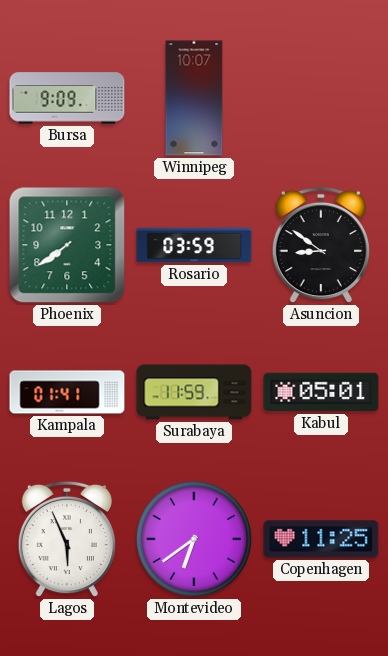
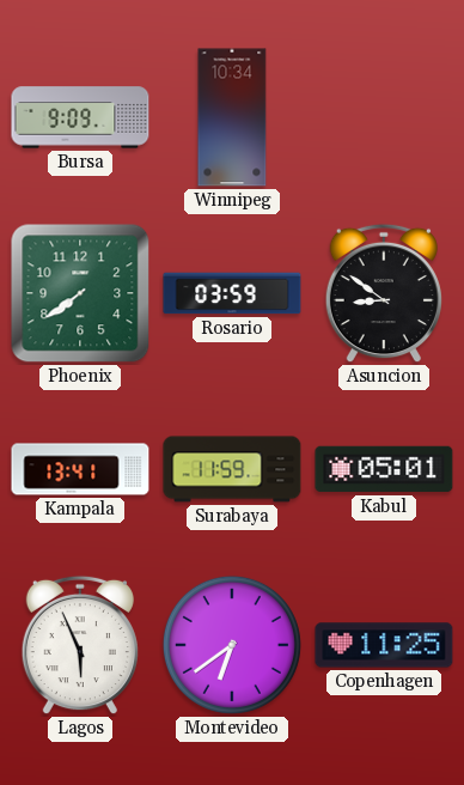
Winnipeg: 10:07 -> 10:34 (232, 117)
Kampala: 01:41 -> 13:41 (80, 469)
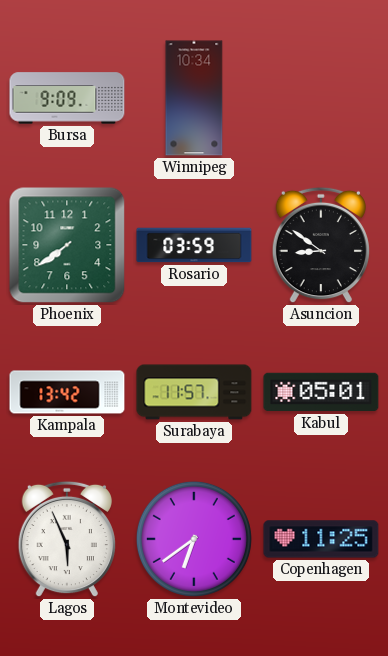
Kampala: 13:41 -> 13:42 (67, 392)
Surabaya: 11:59 -> 11:57 (194, 392)
